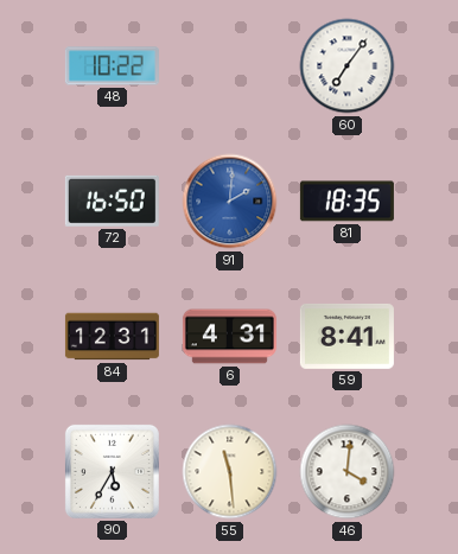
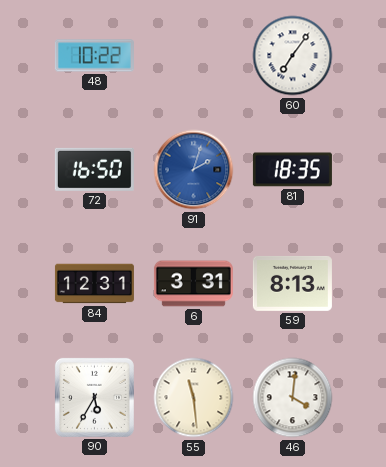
91: 2:01 -> 2:03 (194, 170)
6: 4:31 -> 3:31 (193, 284)
59: 8:41 -> 8:13 (292, 283)
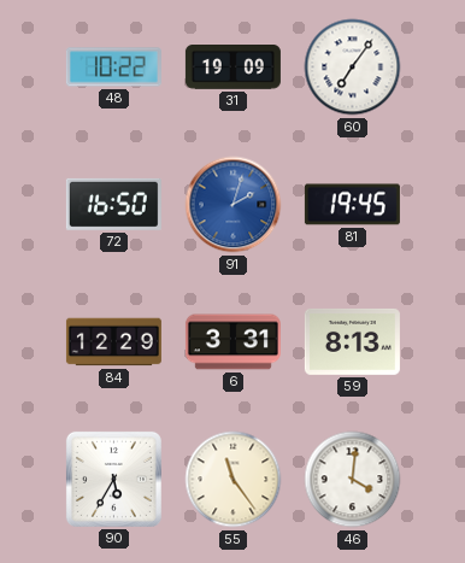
31: none -> 19:09 (232, 68)
81: 18:35 -> 19:45 (352, 205)
84: 12:31 -> 12:29 (113, 342)
55: 11:29 -> 11:24 (234, 480)
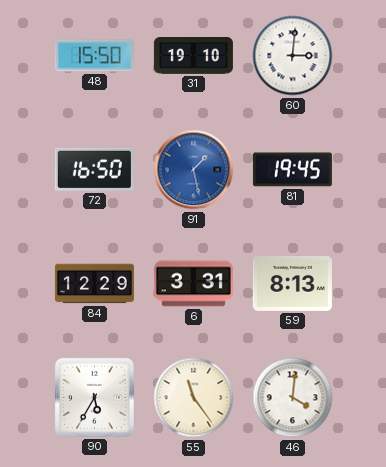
48: 10:22 -> 15:50 (94, 56)
31: 19:09 -> 19:10 (193, 56)
60: 7:06 -> 3:01 (293, 56)
91: 2:03 -> 1:28 (194, 170)
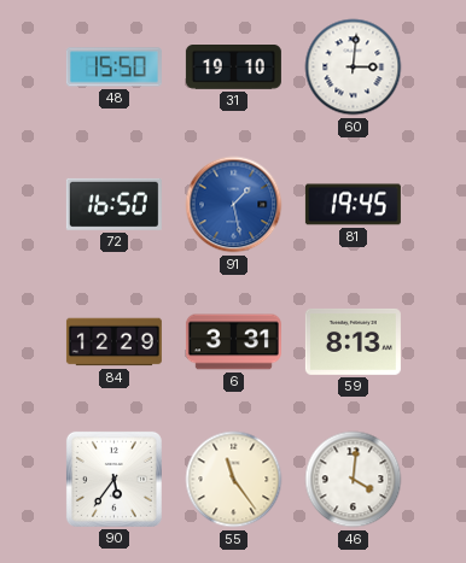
90: 5:35 -> 5:36 (113, 479)
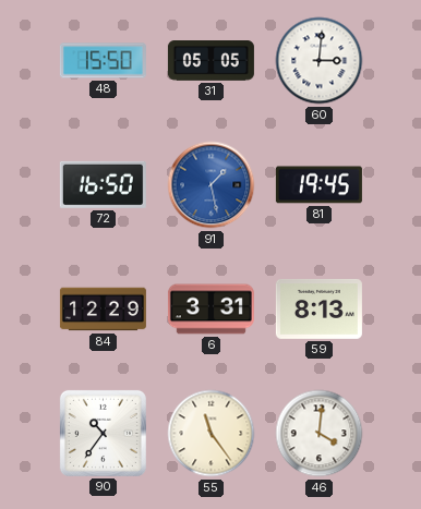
31: 19:10 -> 05:05 (211, 61)
90: 5:36 -> 10:36 (103, 433)
